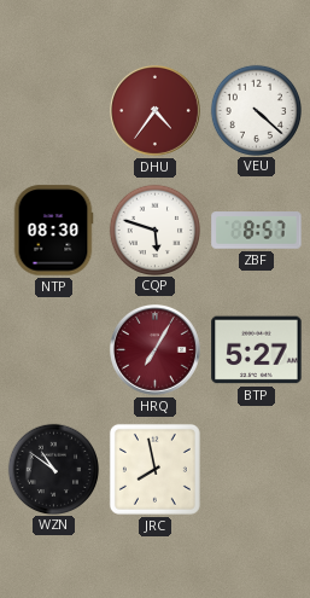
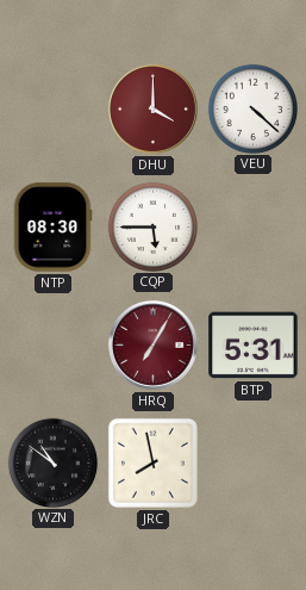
DHU: 4:36 -> 4:00 (154, 110)
CQP: 5:48 -> 5:45 (152, 226)
ZBF: 8:57 -> none (257, 231)
BTP: 5:27 -> 5:31 (254, 346)
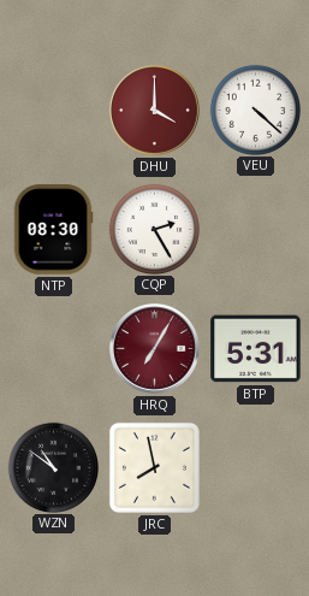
CQP: 5:45 -> 2:25 (154, 229)
